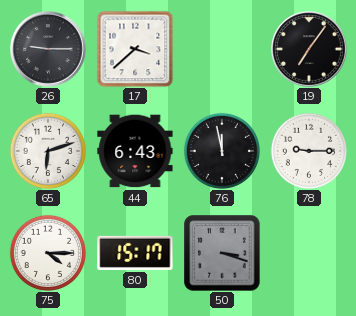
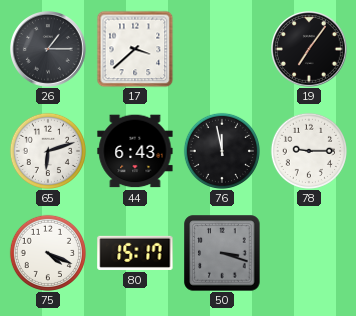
26: 9:15 -> 1:15 (49, 50)
75: 4:15 -> 4:19 (48, 253)
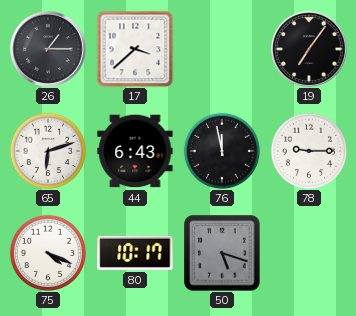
80: 15:17 -> 10:17 (135, 253)
50: 3:18 -> 5:18 (222, 253)
